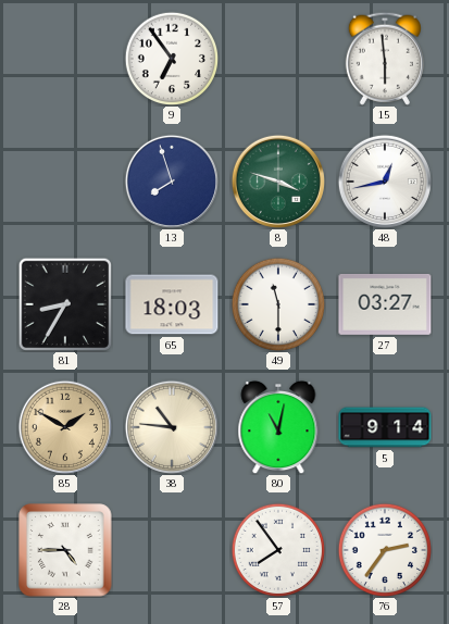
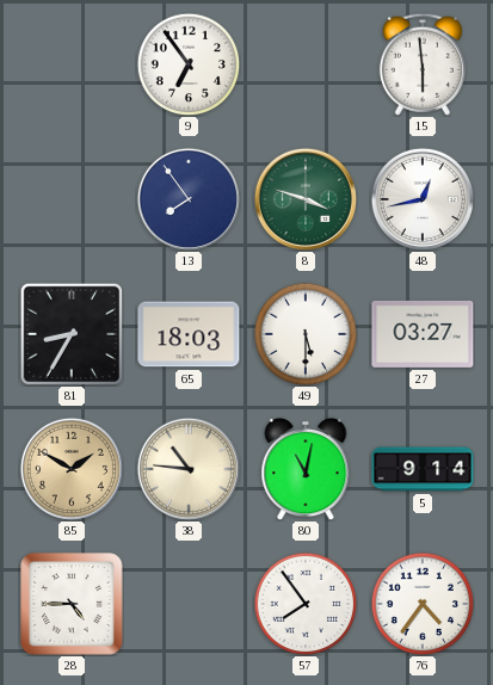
13: 7:57 -> 7:54 (189, 199)
49: 11:30 -> 5:30 (306, 334)
76: 2:36 -> 4:36 (423, 604)
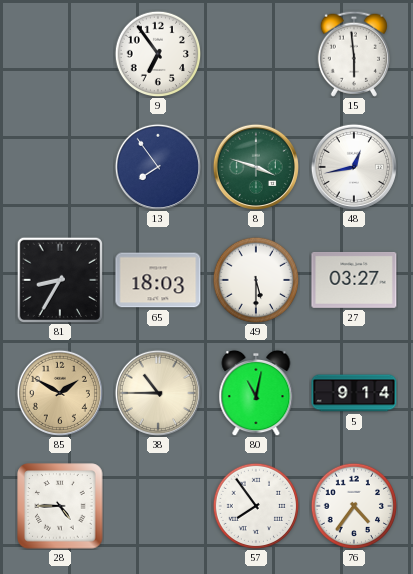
38: 10:46 -> 10:45 (158, 393)
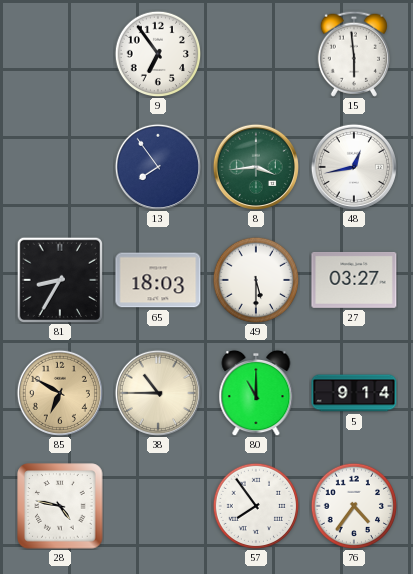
8: 3:48 -> 3:44 (256, 167)
85: 1:50 -> 6:50 (60, 393)
80: 11:02 -> 11:00 (256, 393)
28: 4:45 -> 4:47 (60, 506)
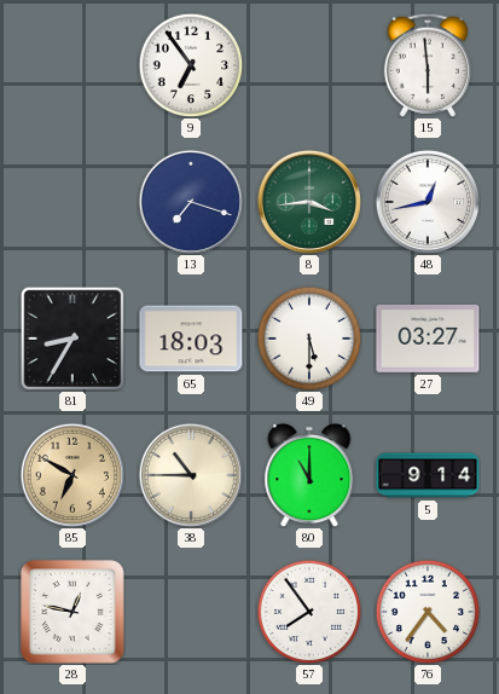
13: 7:54 -> 7:18 (191, 202)
28: 4:47 -> 12:47 (72, 612)
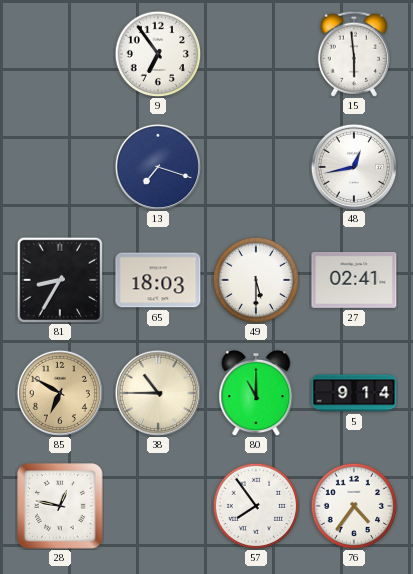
8: 3:44 -> none (309, 202)
27: 03:27 -> 02:41 (354, 280)
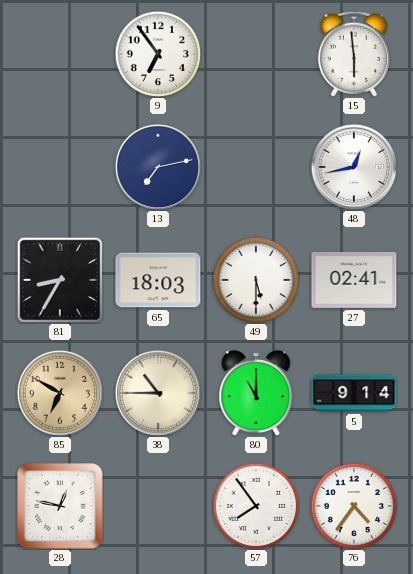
13: 7:18 -> 7:13 (158, 167)
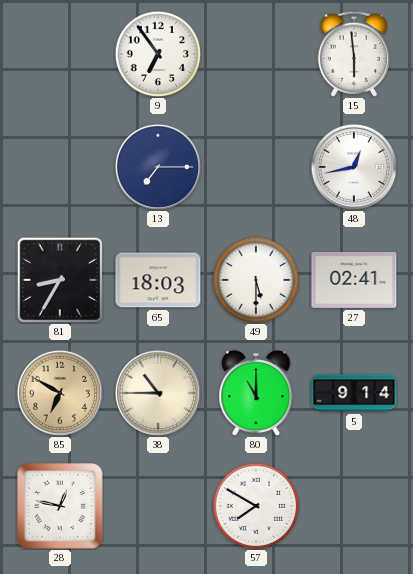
13: 7:13 -> 7:15 (158, 167)
57: 7:54 -> 7:50 (256, 506)
76: 4:36 -> none (354, 506)
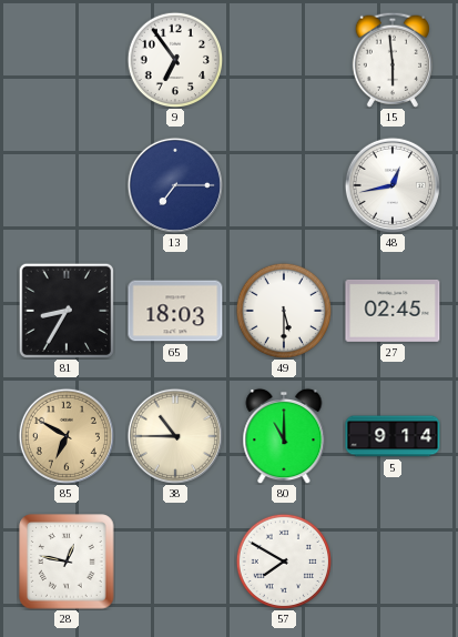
27: 02:41 -> 02:45 (393, 311)
